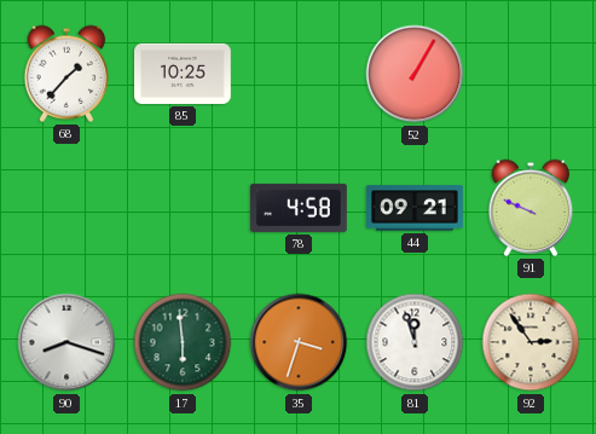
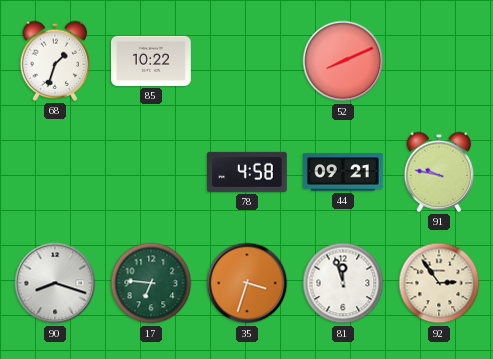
68: 1:37 -> 1:33 (55, 61)
85: 10:25 -> 10:22 (152, 61)
52: 1:05 -> 8:11 (343, 61)
91: 9:49 -> 9:47 (439, 172)
17: 5:59 -> 6:46 (151, 283)
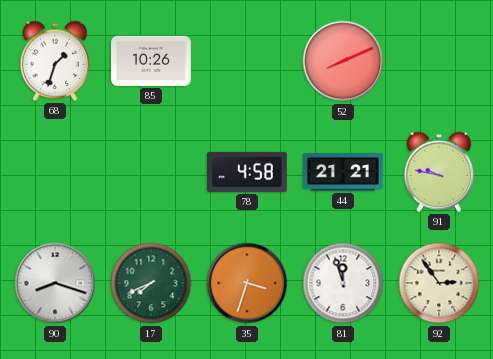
85: 10:22 -> 10:26 (152, 61)
44: 09:21 -> 21:21 (343, 172)
17: 6:46 -> 7:41 (151, 283)
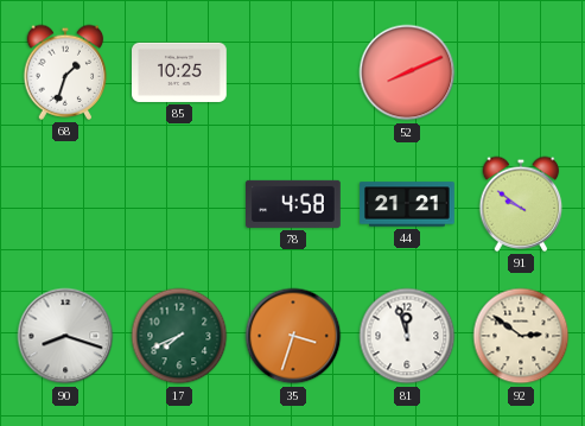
85: 10:26 -> 10:25 (180, 72)
91: 9:47 -> 9:51 (521, 204)
92: 2:54 -> 2:51 (521, 336)
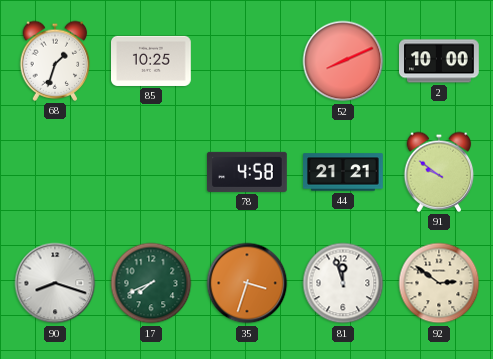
2: none -> 10:00 (440, 61)
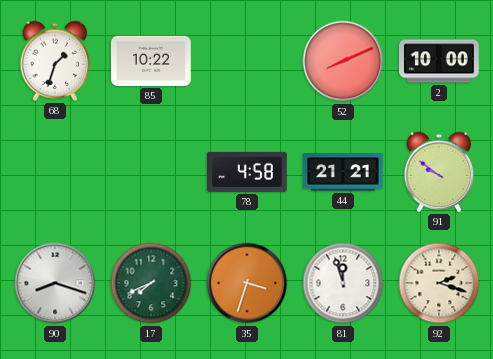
85: 10:25 -> 10:22 (152, 61)
92: 2:51 -> 2:18 (439, 283)
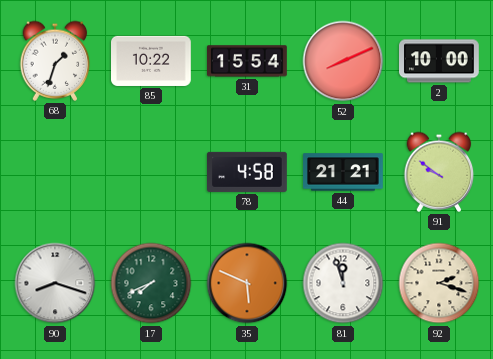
31: none -> 15:54 (247, 61)
35: 3:33 -> 5:49 (247, 283)
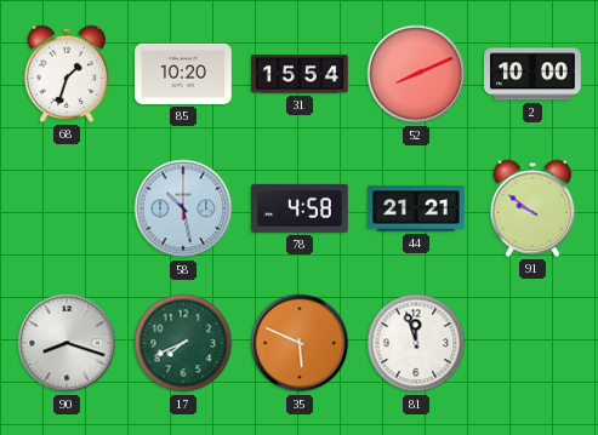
85: 10:22 -> 10:20 (184, 74)
58: none -> 10:28 (183, 208)
92: 2:18 -> none (439, 283)
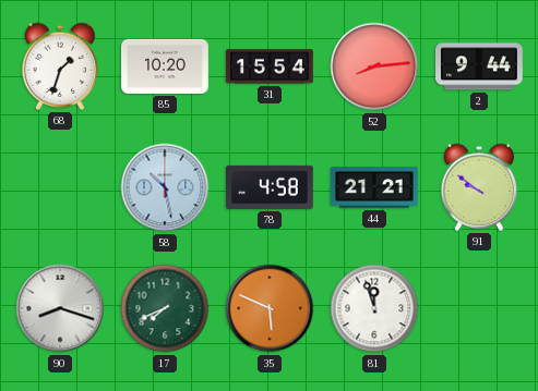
52: 8:11 -> 8:14 (374, 66)
2: 10:00 -> 9:44 (480, 66)
